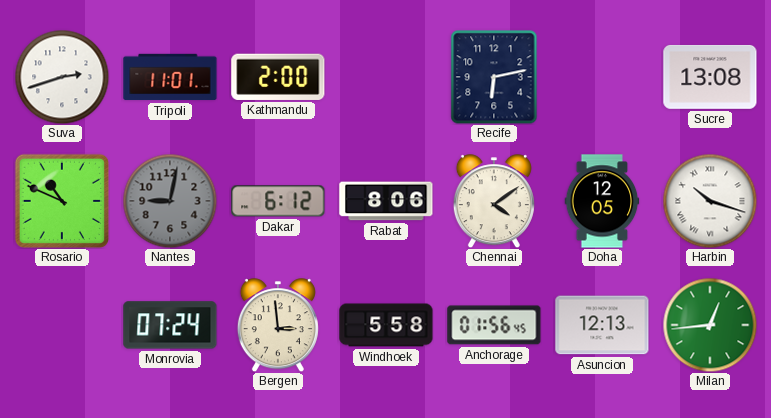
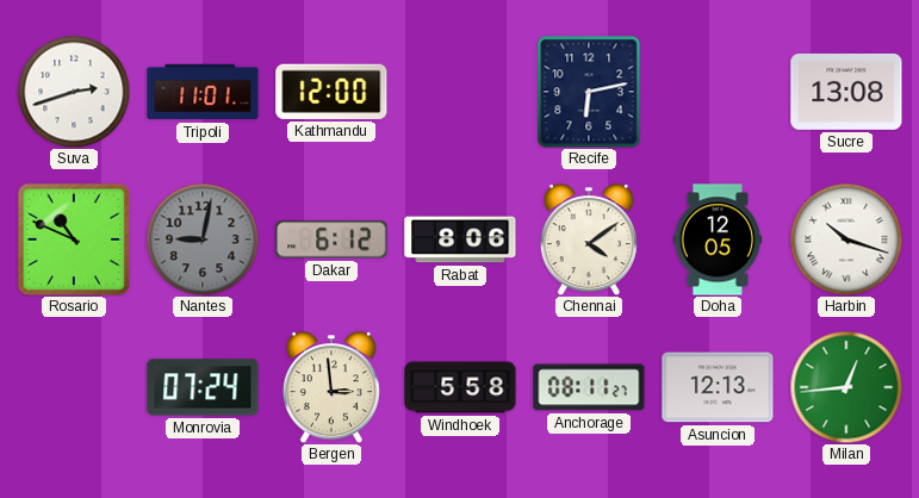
Kathmandu: 2:00 -> 12:00 (331, 92)
Anchorage: 01:56 -> 08:11 (589, 387)
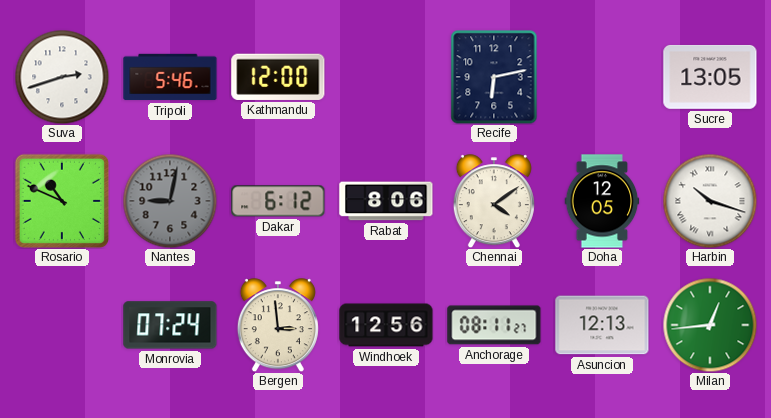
Tripoli: 11:01 -> 5:46 (170, 77)
Sucre: 13:08 -> 13:05 (710, 77)
Windhoek: 5:58 -> 12:56 (386, 325)
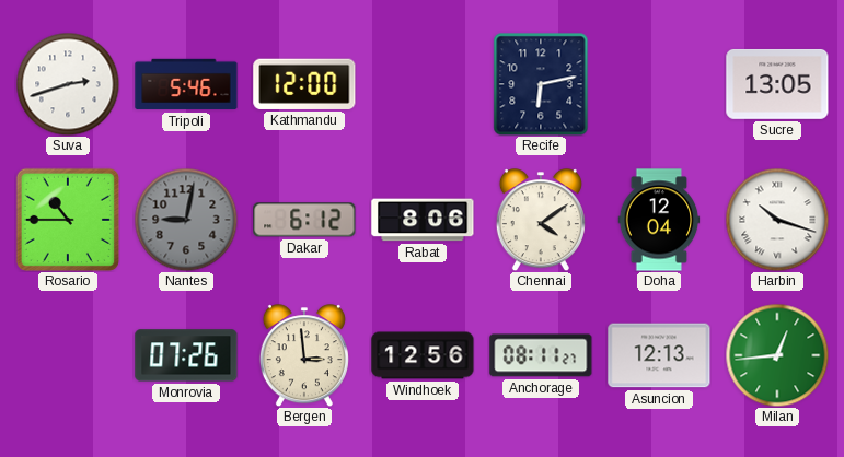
Rosario: 10:49 -> 10:45 (67, 219)
Doha: 12:05 -> 12:04 (659, 220)
Monrovia: 07:24 -> 07:26 (186, 355)
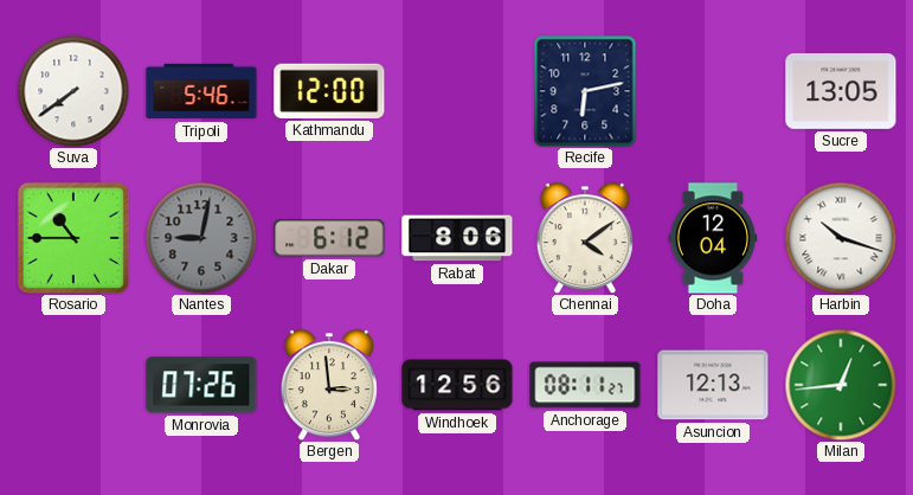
Suva: 2:42 -> 7:39 (73, 91)
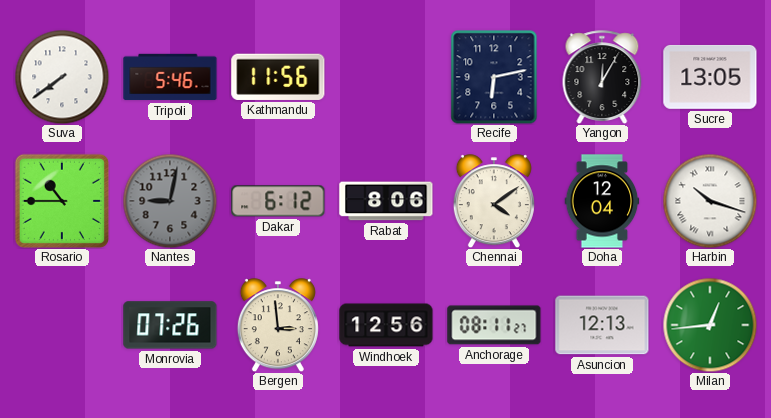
Kathmandu: 12:00 -> 11:56 (278, 77)
Yangon: none -> 12:05 (602, 77)
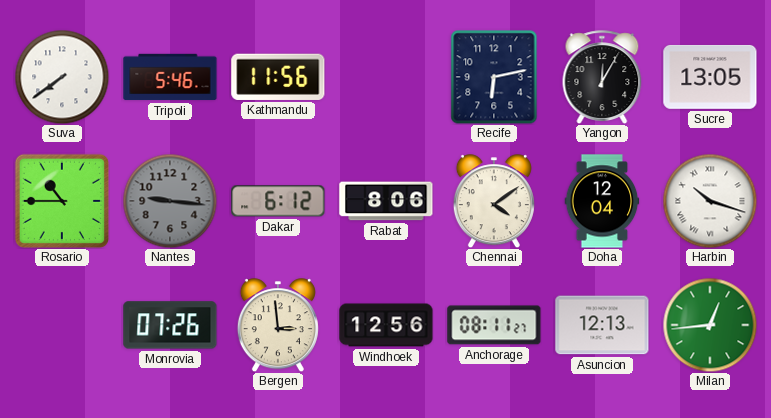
Nantes: 9:02 -> 9:16 (170, 201)
